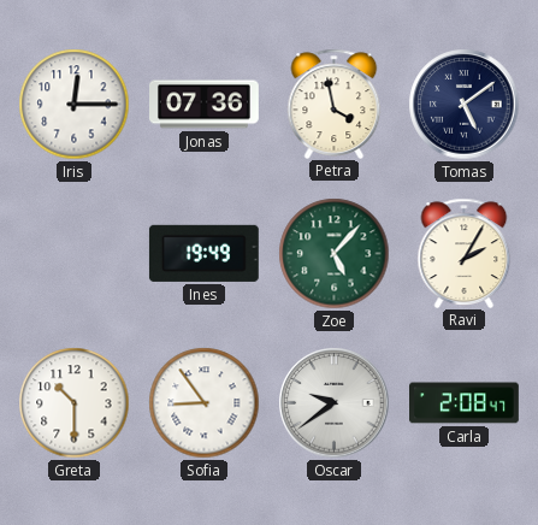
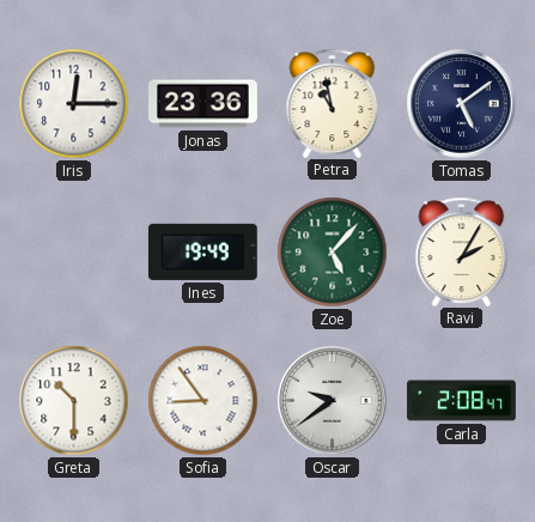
Jonas: 07:36 -> 23:36 (203, 104)
Petra: 3:58 -> 10:58 (333, 103)
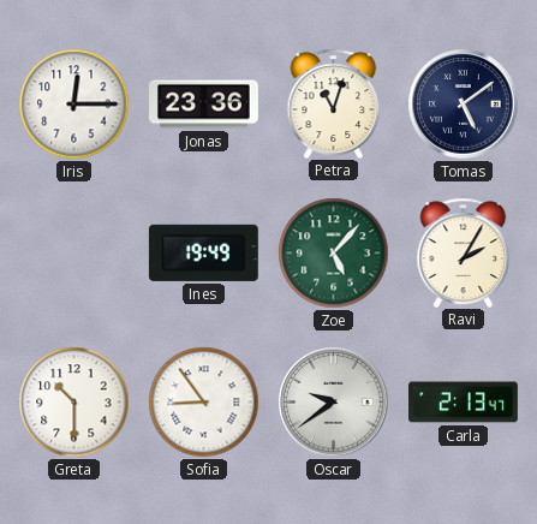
Petra: 10:58 -> 11:03 (334, 103)
Carla: 2:08 -> 2:13 (464, 403)
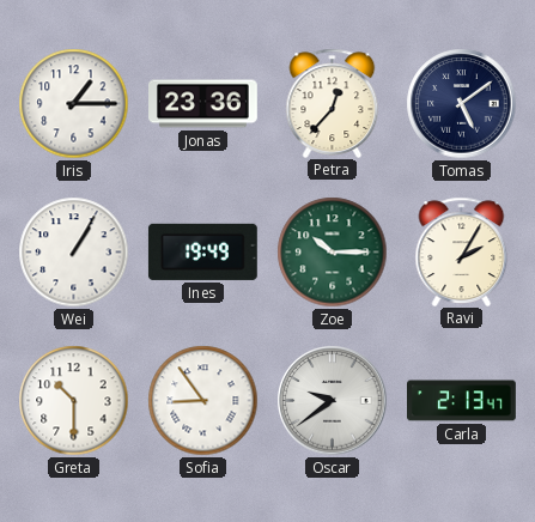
Iris: 12:15 -> 1:15 (74, 104)
Petra: 11:03 -> 12:37 (333, 103)
Wei: none -> 1:05 (74, 253)
Zoe: 5:07 -> 10:15 (333, 253)
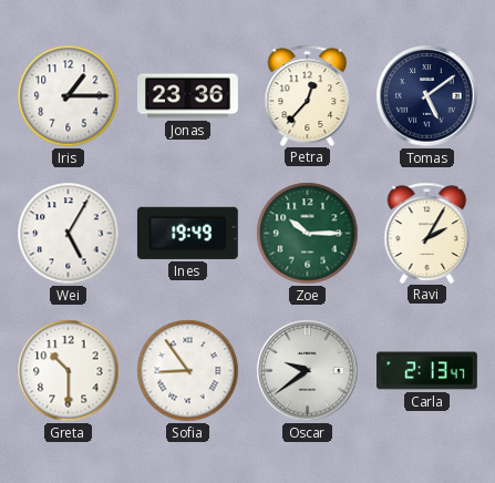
Wei: 1:05 -> 5:05 (69, 234)
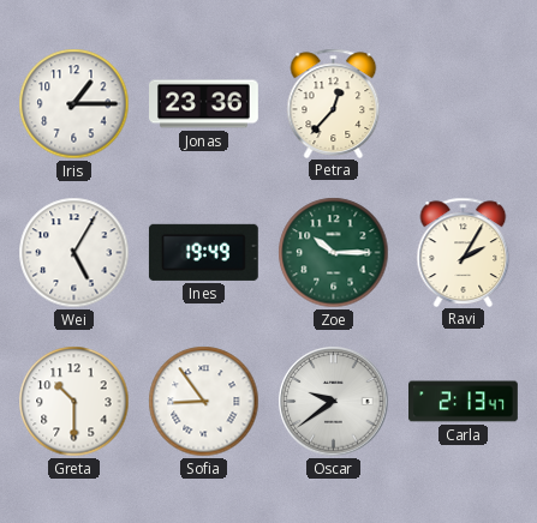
Tomas: 5:09 -> none (427, 96)
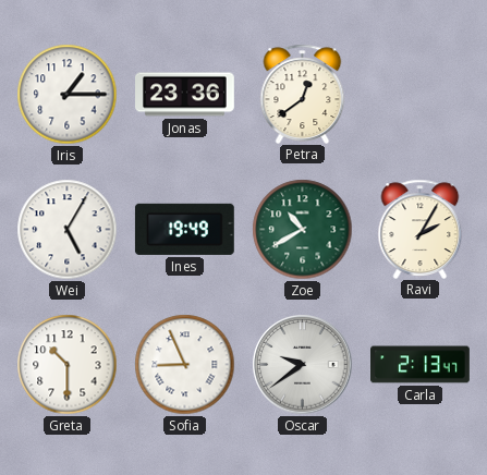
Petra: 12:37 -> 12:39 (303, 94)
Zoe: 10:15 -> 10:40 (303, 230)
Sofia: 8:54 -> 8:56 (185, 365)
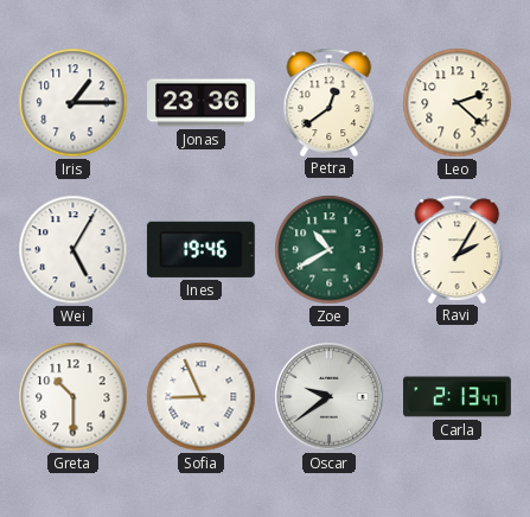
Leo: none -> 2:22 (458, 103)
Ines: 19:49 -> 19:46 (200, 249)
